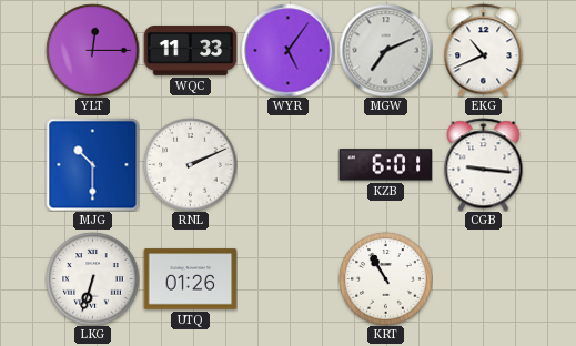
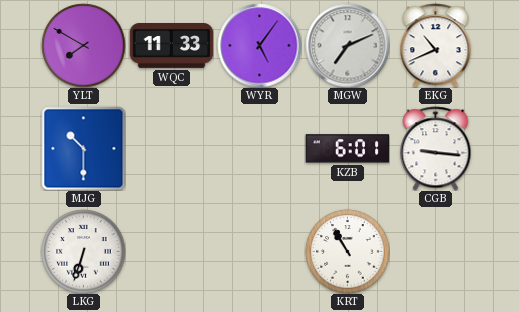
YLT: 12:15 -> 7:50 (83, 45)
RNL: 2:11 -> none (190, 164)
UTQ: 01:26 -> none (190, 279)
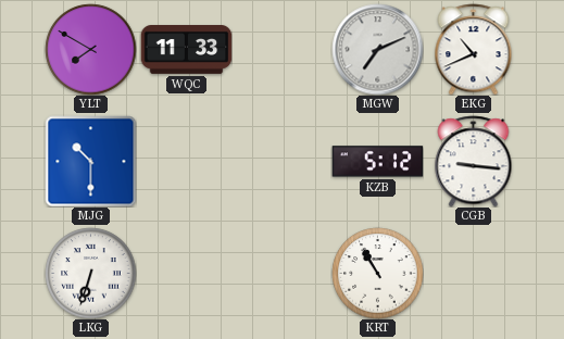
WYR: 5:06 -> none (259, 45)
KZB: 6:01 -> 5:12 (377, 162)
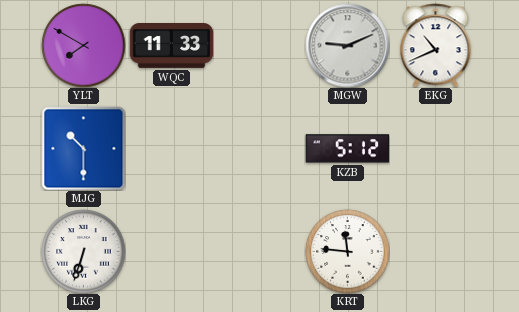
MGW: 7:11 -> 9:11 (347, 45)
CGB: 9:16 -> none (474, 161)
KRT: 10:55 -> 11:46 (347, 251)
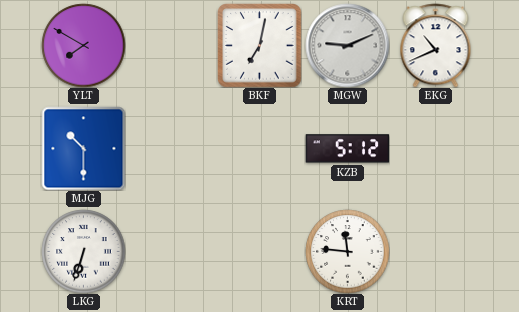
WQC: 11:33 -> none (171, 46)
BKF: none -> 7:02 (259, 45)
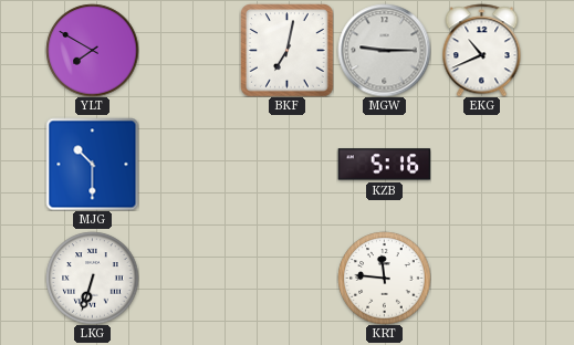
MGW: 9:11 -> 9:15 (384, 50)
KZB: 5:12 -> 5:16 (384, 165)
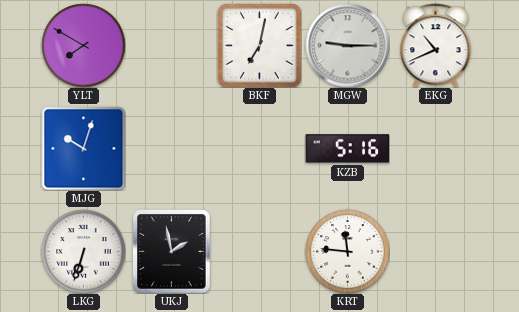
MJG: 10:30 -> 10:03 (83, 148)
UKJ: none -> 1:58 (172, 251)
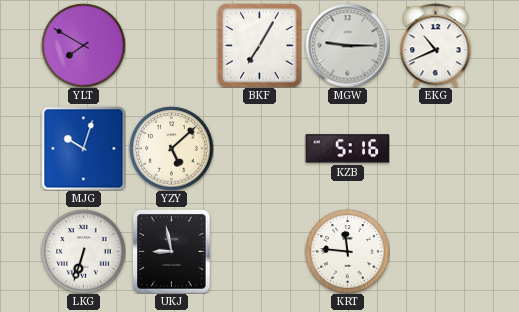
BKF: 7:02 -> 7:05 (259, 45)
YZY: none -> 5:08 (171, 148)
UKJ: 1:58 -> 8:58 (172, 251)
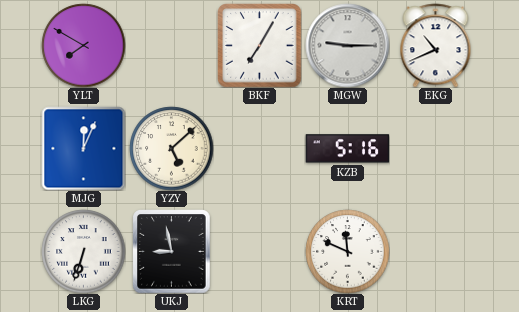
MJG: 10:03 -> 12:04 (83, 148)
KRT: 11:46 -> 11:49 (347, 251)
